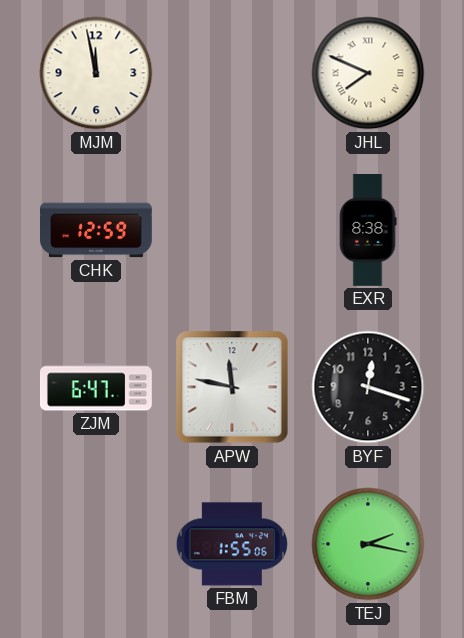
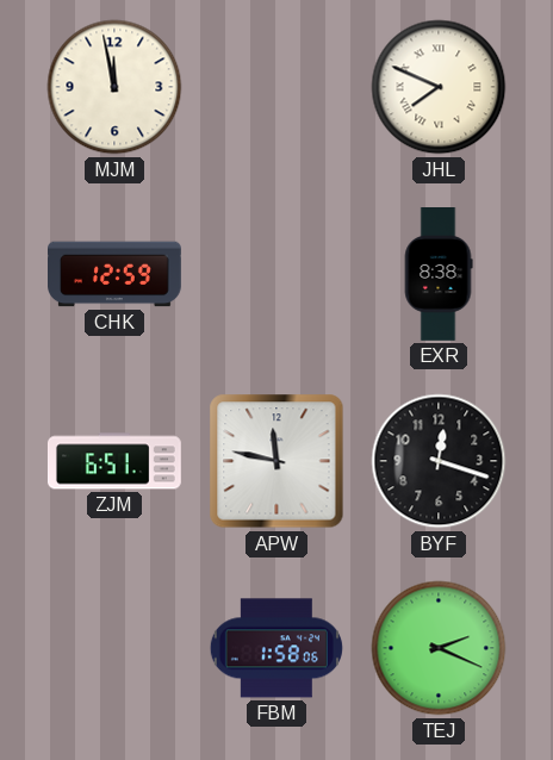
ZJM: 6:47 -> 6:51 (114, 461)
FBM: 1:55 -> 1:58 (276, 648)
TEJ: 2:17 -> 2:19 (439, 648)
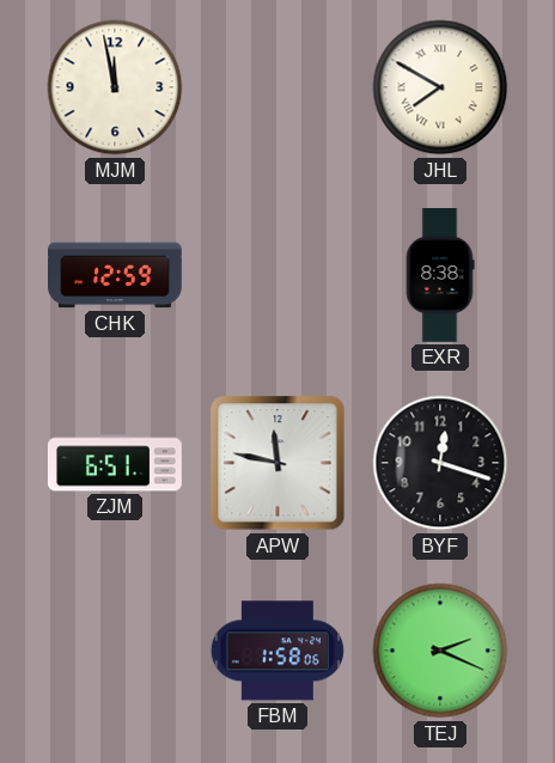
JHL: 7:49 -> 7:50 (440, 87)
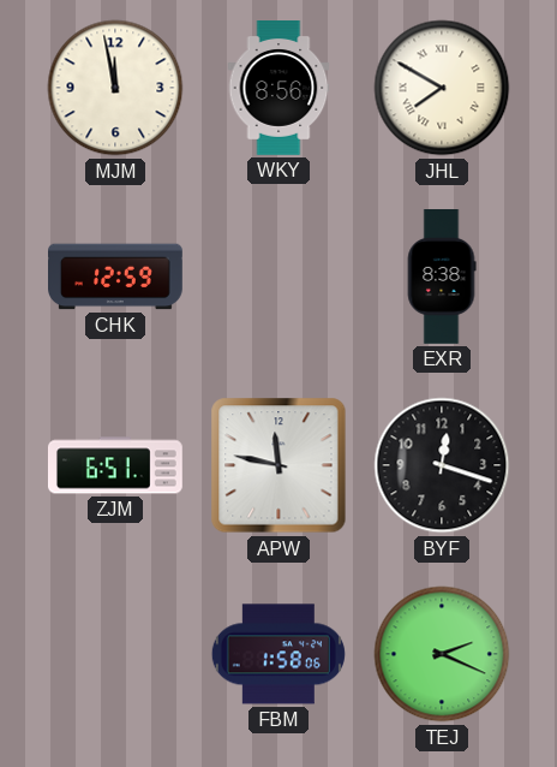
WKY: none -> 8:56 (278, 89)
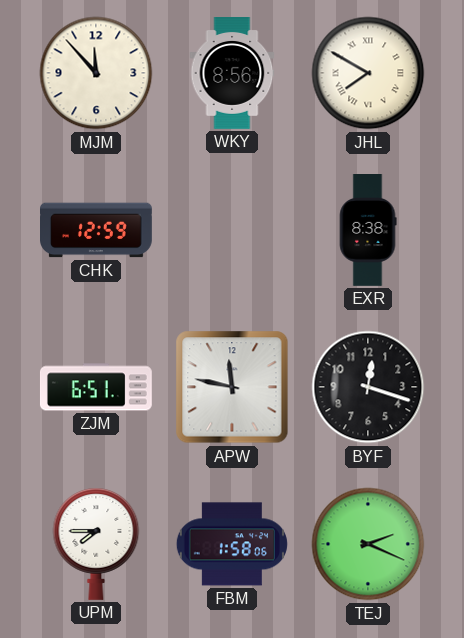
MJM: 11:58 -> 11:53 (96, 73)
UPM: none -> 7:45 (96, 544)
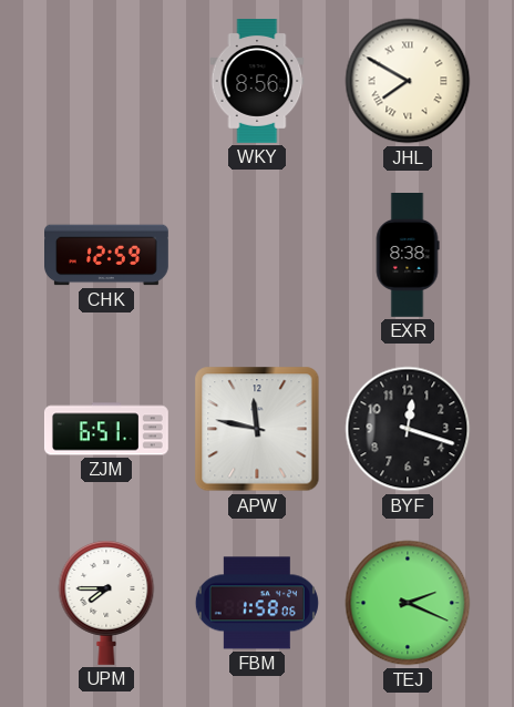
MJM: 11:53 -> none (96, 73)
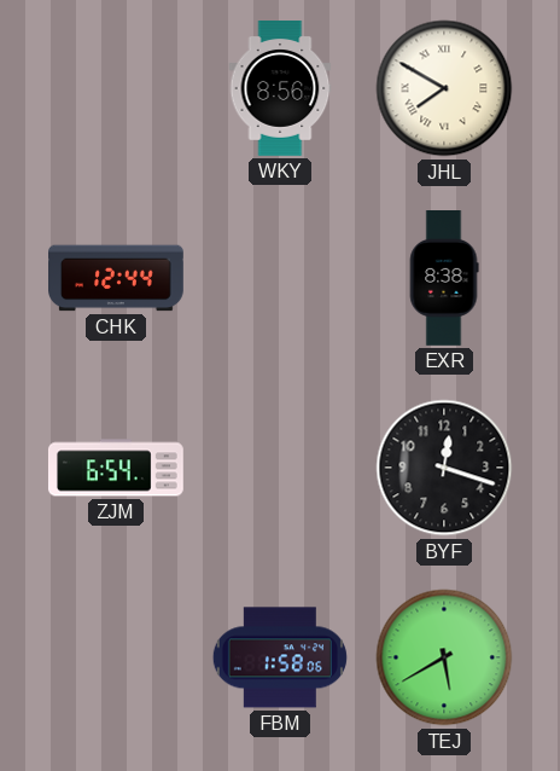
CHK: 12:59 -> 12:44 (117, 278)
ZJM: 6:51 -> 6:54 (116, 468)
APW: 11:47 -> none (257, 429)
UPM: 7:45 -> none (106, 603)
TEJ: 2:19 -> 5:40 (444, 657)
